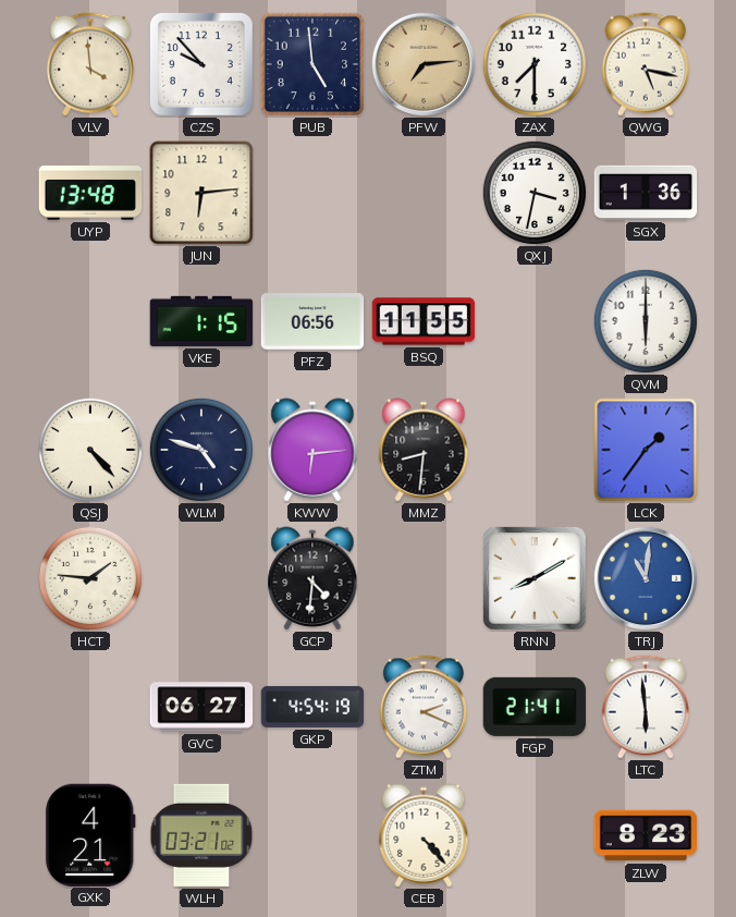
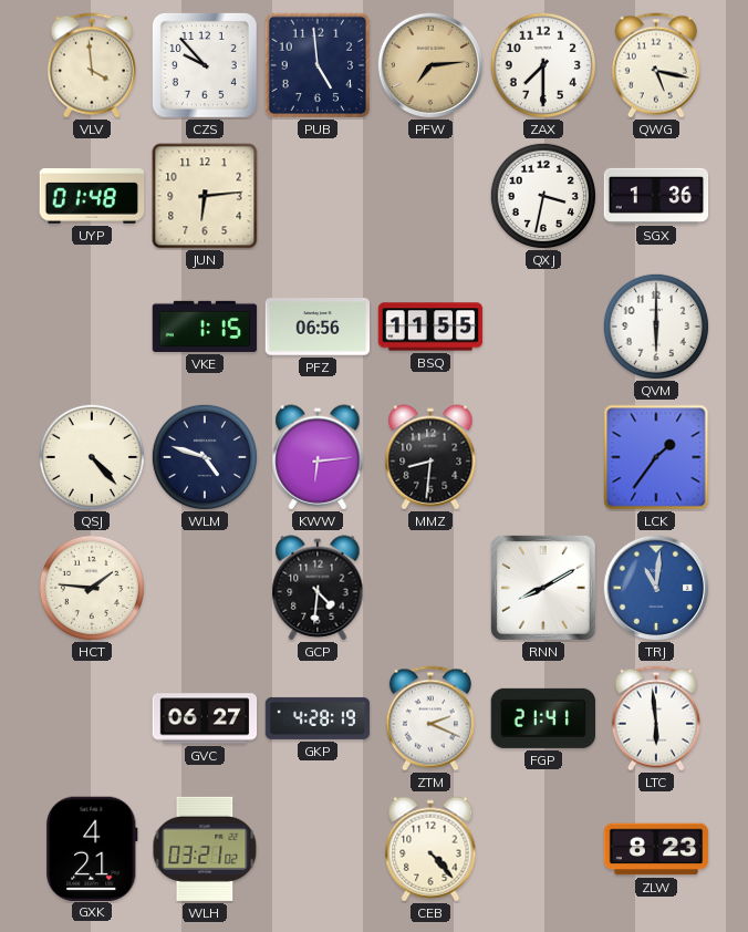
UYP: 13:48 -> 01:48 (92, 197)
GKP: 4:54 -> 4:28 (318, 718)
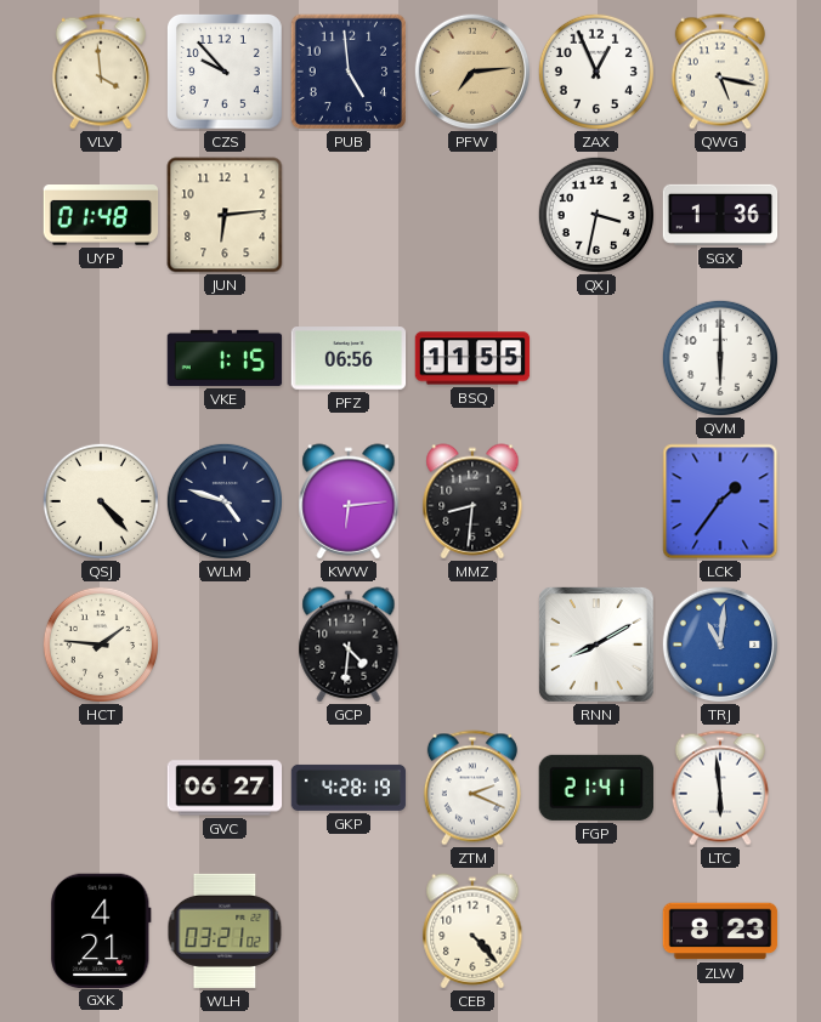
ZAX: 7:30 -> 12:56 (596, 72)
